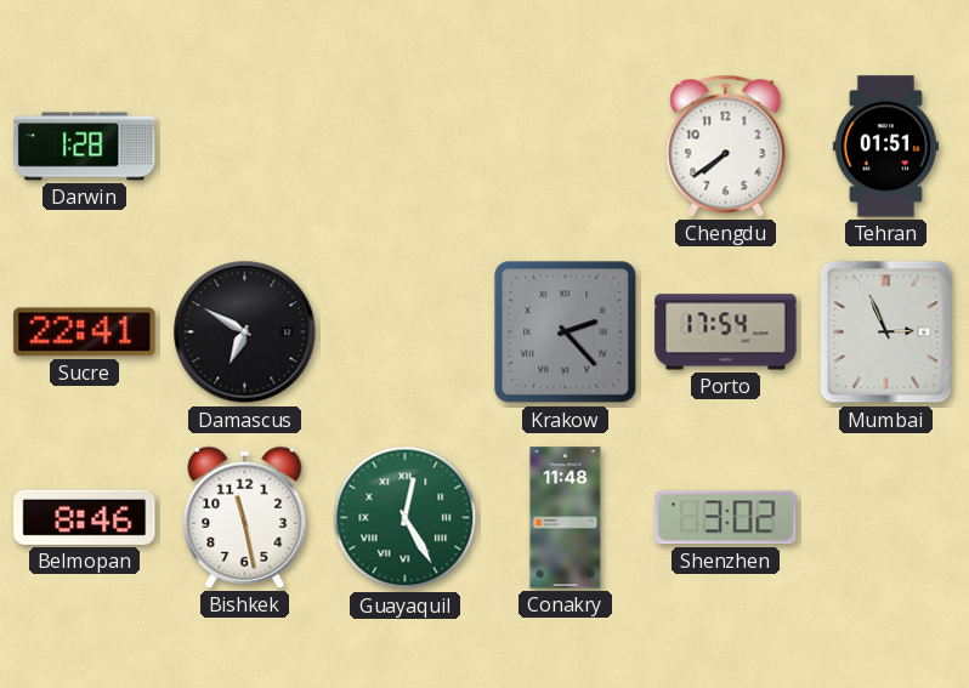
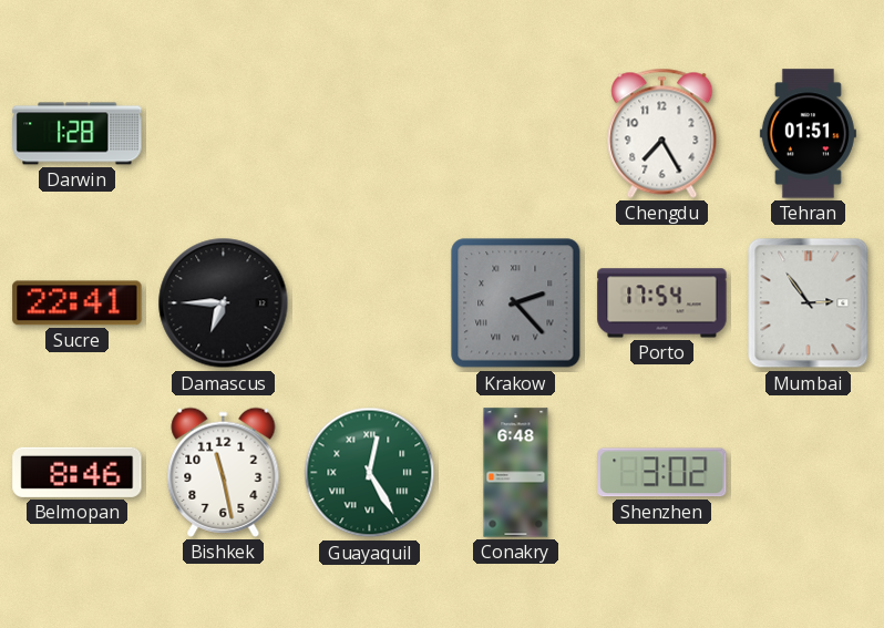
Chengdu: 7:39 -> 7:25 (662, 133)
Damascus: 6:50 -> 6:45 (224, 303)
Mumbai: 2:56 -> 2:54 (809, 303)
Conakry: 11:48 -> 6:48 (516, 473)
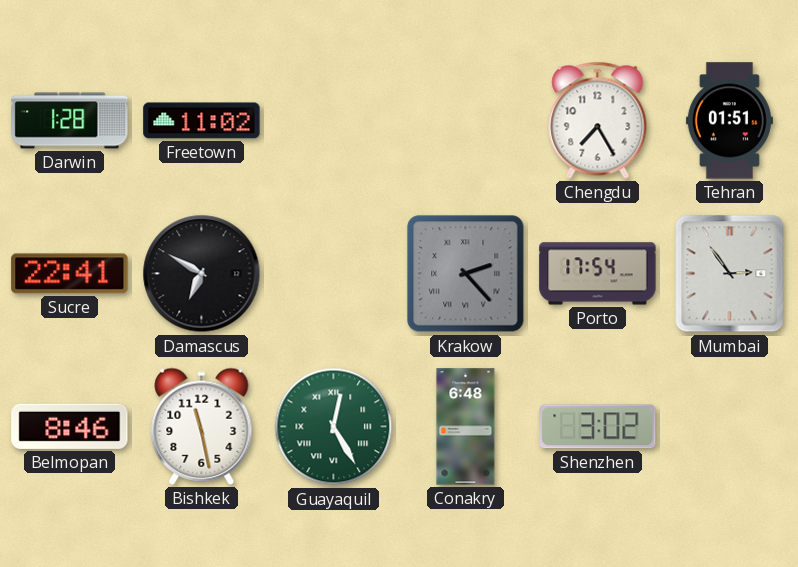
Freetown: none -> 11:02 (202, 121)
Damascus: 6:45 -> 6:50 (202, 274)
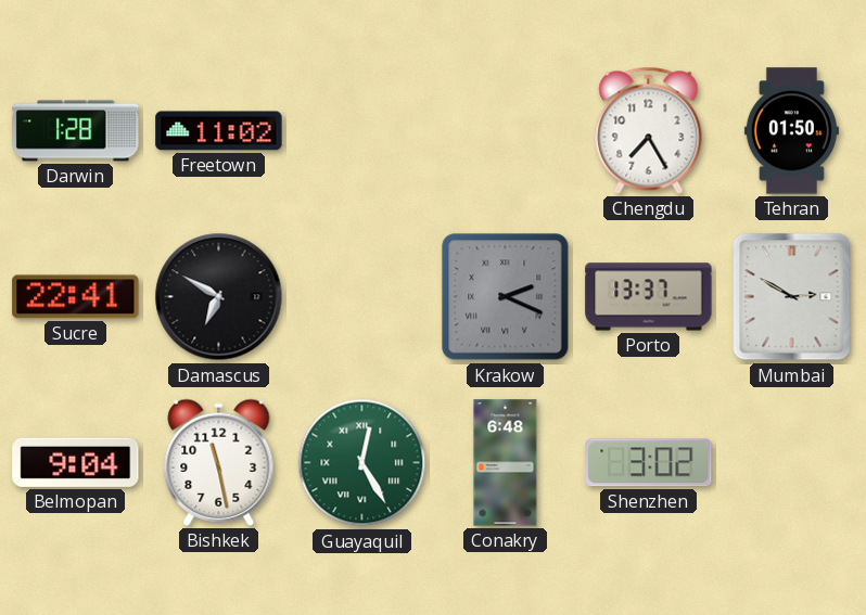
Tehran: 01:51 -> 01:50 (791, 131)
Krakow: 2:23 -> 2:19 (506, 297)
Porto: 17:54 -> 13:37 (649, 297)
Mumbai: 2:54 -> 2:50 (792, 297)
Belmopan: 8:46 -> 9:04 (76, 462)
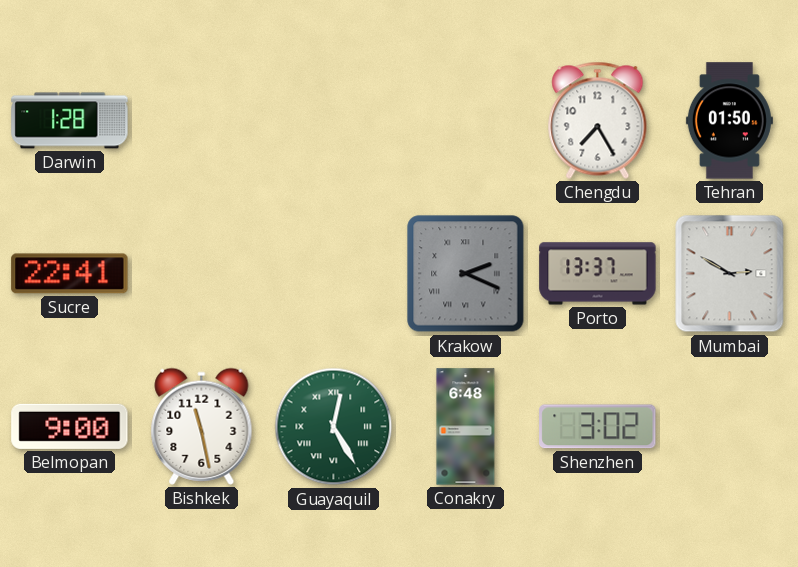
Freetown: 11:02 -> none (219, 131)
Damascus: 6:50 -> none (219, 297)
Belmopan: 9:04 -> 9:00 (70, 426)
